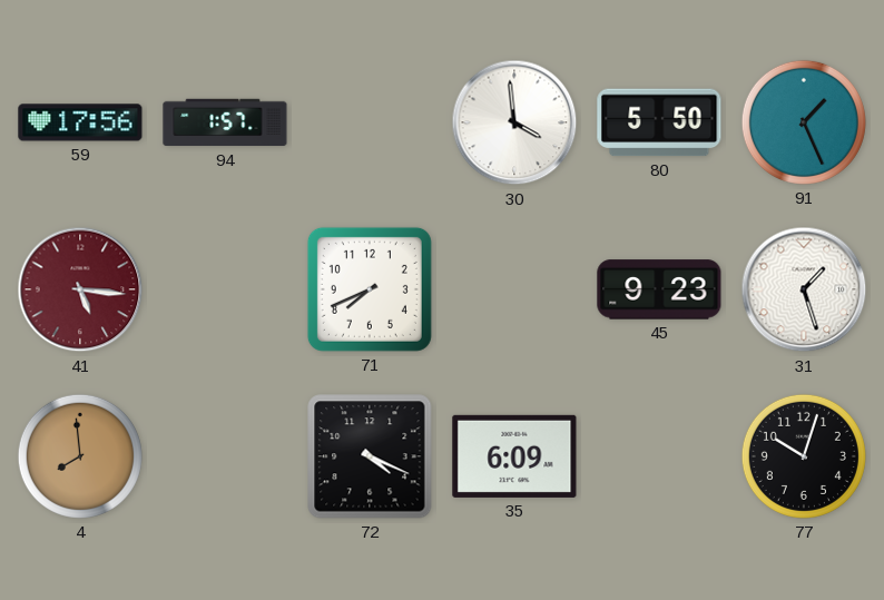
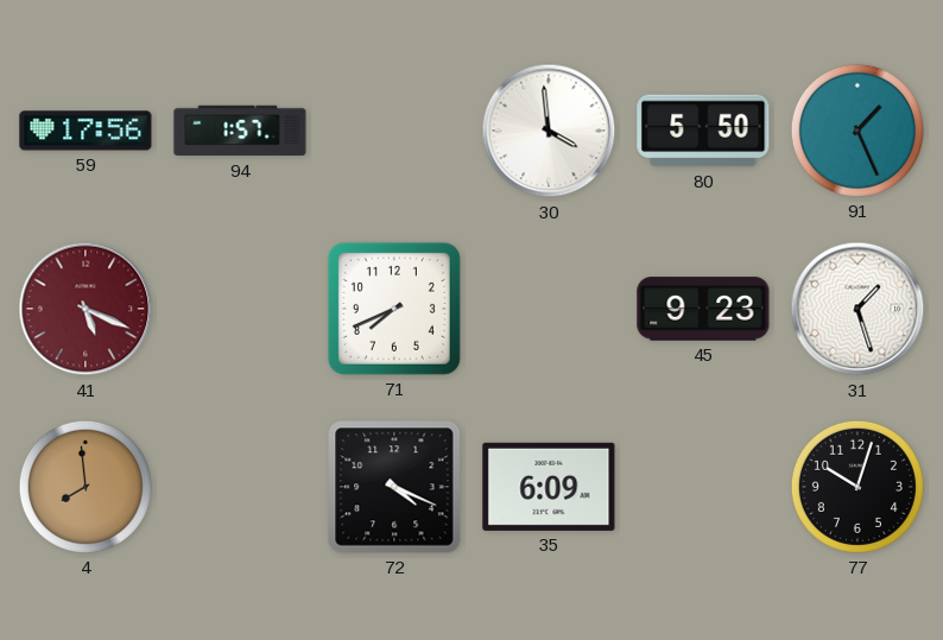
41: 5:16 -> 5:19 (86, 309)
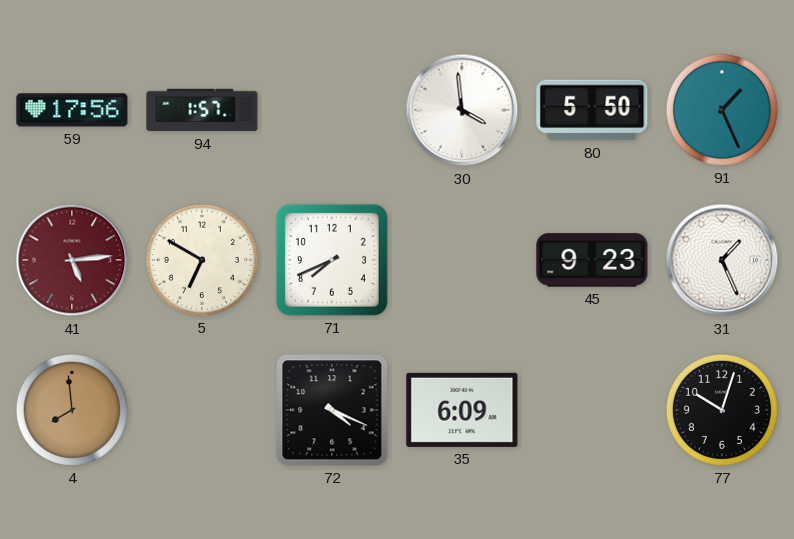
41: 5:19 -> 5:14 (72, 260)
5: none -> 6:50 (202, 260)
31: 1:27 -> 1:26 (722, 260)
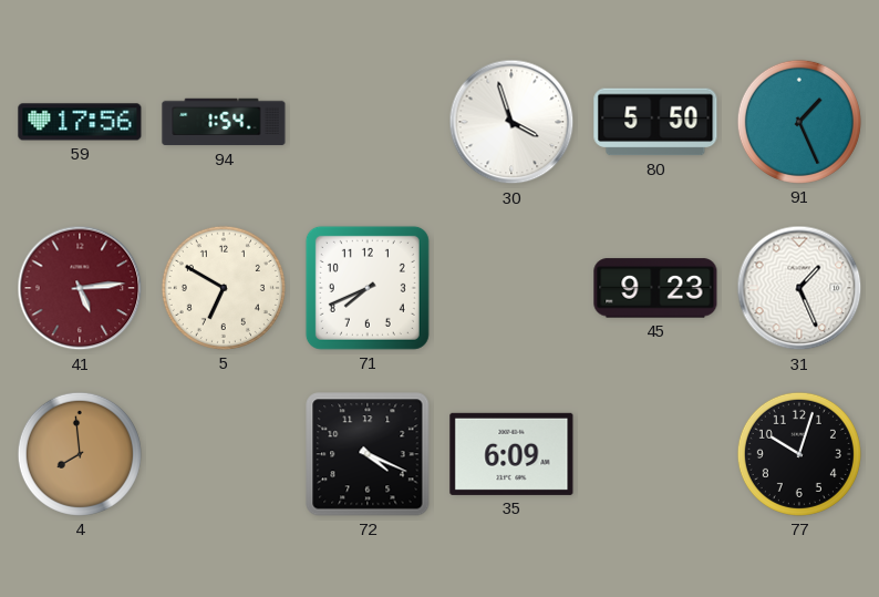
94: 1:57 -> 1:54 (224, 122)
30: 3:59 -> 3:57 (511, 122)
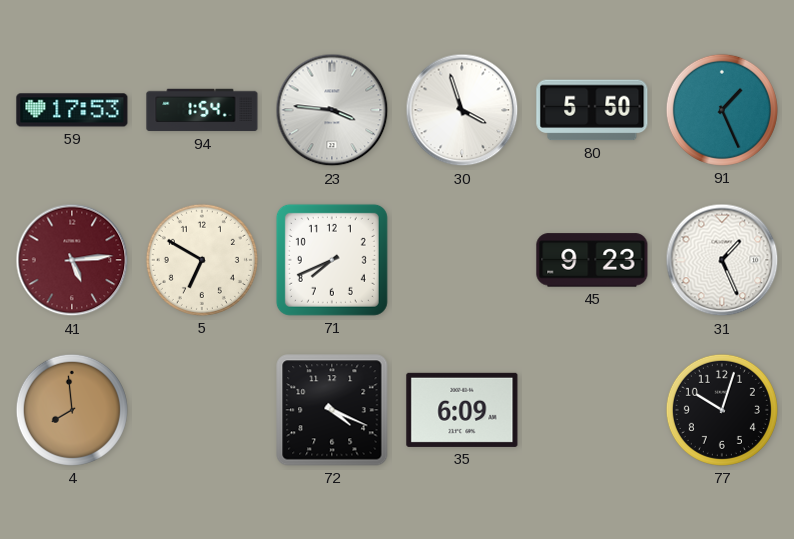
59: 17:56 -> 17:53 (72, 110)
23: none -> 3:46 (332, 110)
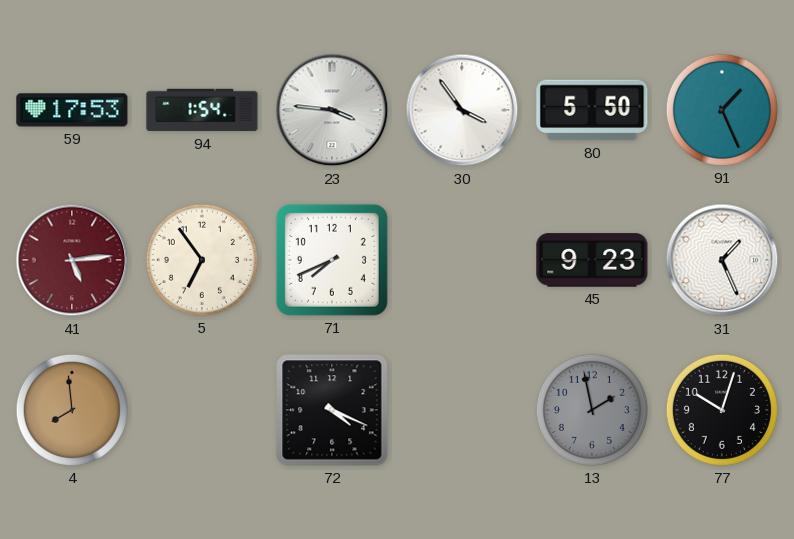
30: 3:57 -> 3:54 (462, 110)
5: 6:50 -> 6:54 (202, 260)
35: 6:09 -> none (462, 410)
13: none -> 1:58 (592, 410)
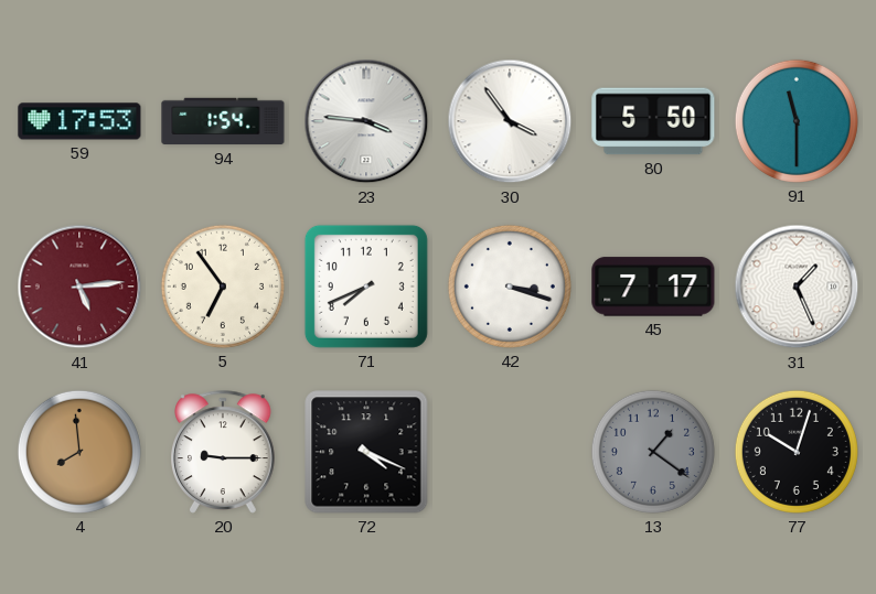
91: 1:26 -> 11:30 (797, 121)
42: none -> 3:18 (510, 287)
45: 9:23 -> 7:17 (653, 287)
20: none -> 9:15 (224, 452)
13: 1:58 -> 1:21 (653, 452)
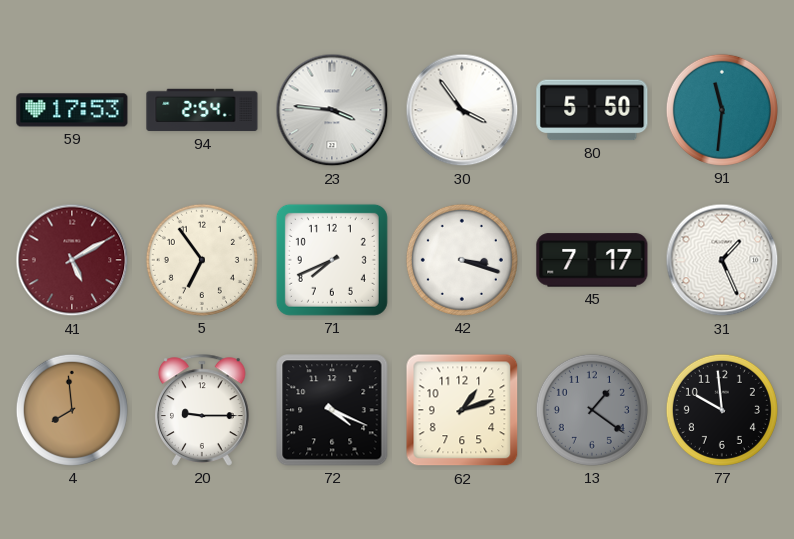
94: 1:54 -> 2:54 (202, 110)
91: 11:30 -> 11:31 (722, 110)
41: 5:14 -> 5:10 (72, 260)
62: none -> 1:12 (462, 410)
77: 10:03 -> 9:59 (722, 410)
